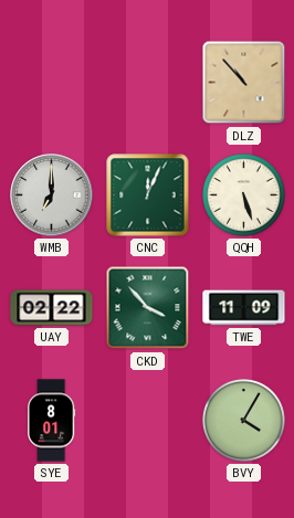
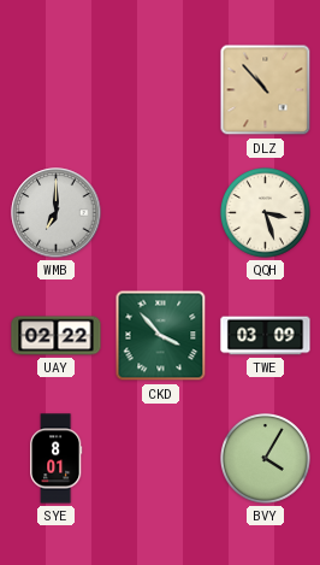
CNC: 12:04 -> none (148, 195)
QQH: 5:27 -> 3:27 (266, 213)
TWE: 11:09 -> 03:09 (266, 336)
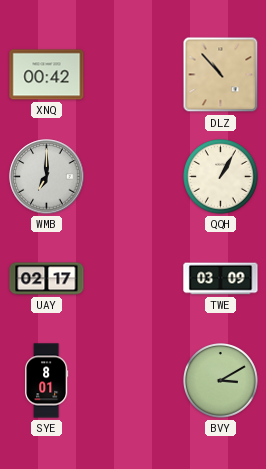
XNQ: none -> 00:42 (47, 75)
QQH: 3:27 -> 1:05 (221, 177)
UAY: 02:22 -> 02:17 (47, 279)
CKD: 3:53 -> none (161, 336)
BVY: 4:05 -> 3:10 (221, 381)
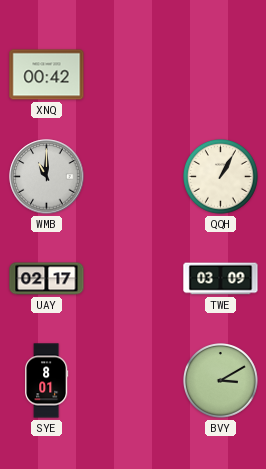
DLZ: 10:53 -> none (221, 75)
WMB: 7:00 -> 11:00 (47, 177)
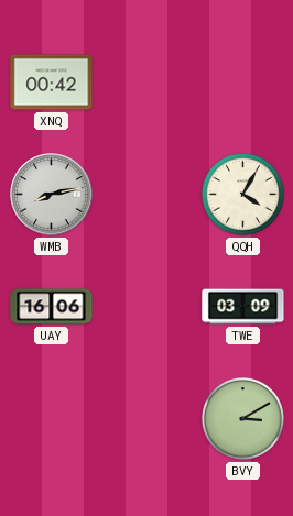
WMB: 11:00 -> 8:13 (52, 195)
QQH: 1:05 -> 4:05 (243, 195)
UAY: 02:17 -> 16:06 (52, 307)
SYE: 8:01 -> none (47, 381)
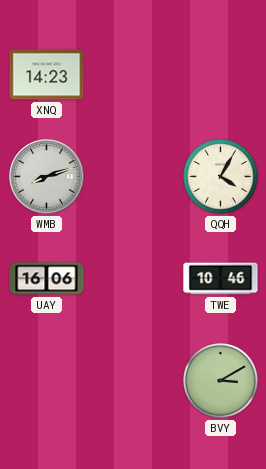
XNQ: 00:42 -> 14:23 (47, 75)
WMB: 8:13 -> 8:12 (47, 177)
TWE: 03:09 -> 10:46 (221, 279)
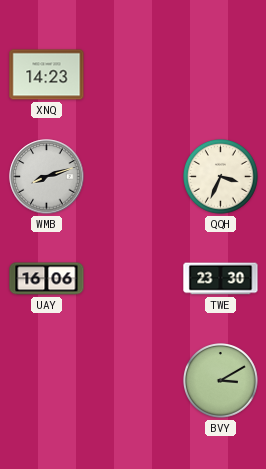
QQH: 4:05 -> 3:34 (221, 177)
TWE: 10:46 -> 23:30 (221, 279)
